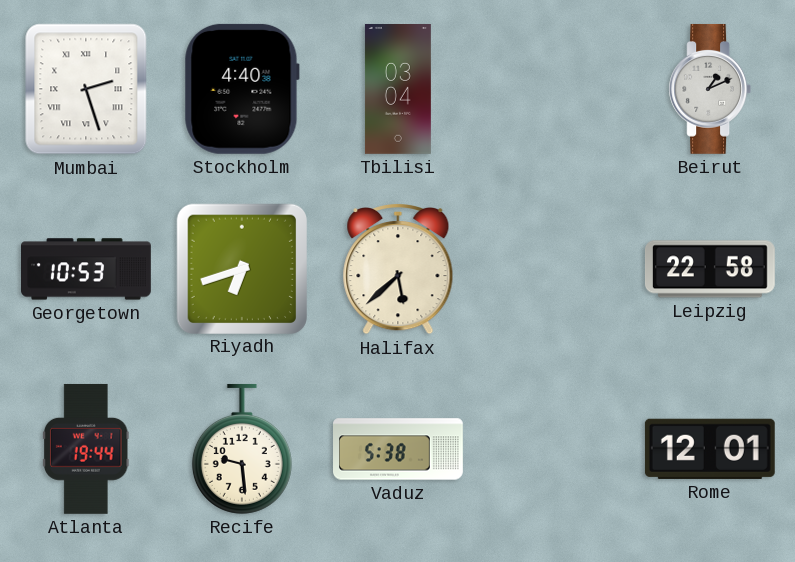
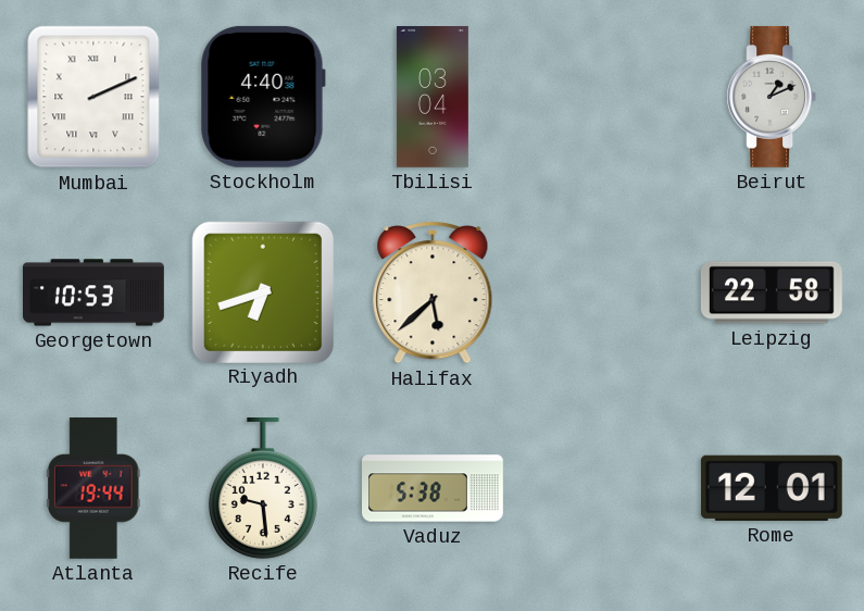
Mumbai: 2:27 -> 2:11 (93, 97)
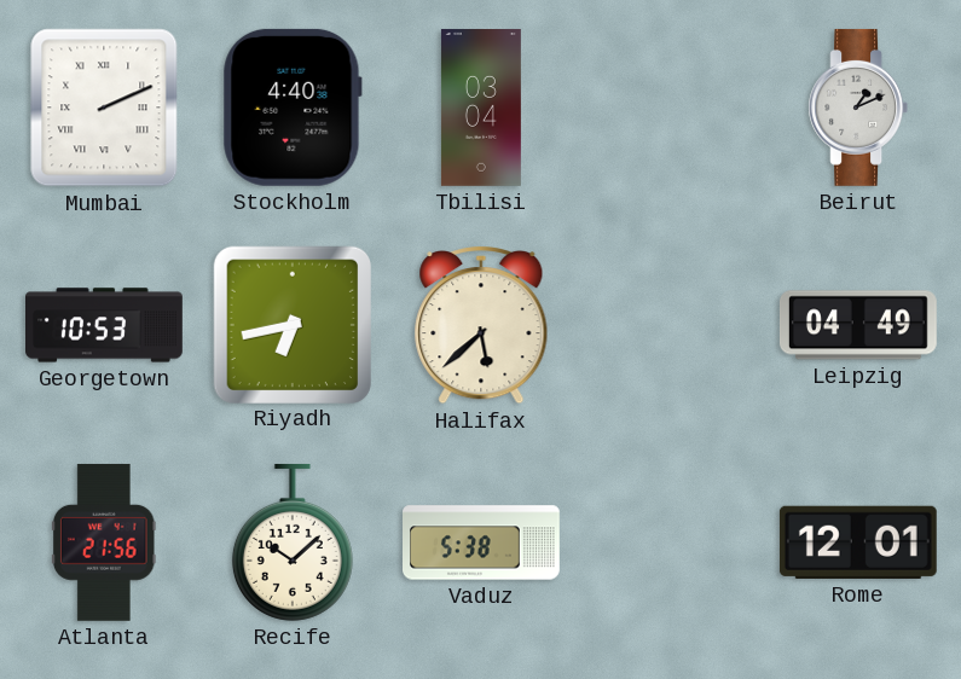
Riyadh: 6:42 -> 6:43 (291, 324)
Leipzig: 22:58 -> 04:49 (858, 325)
Atlanta: 19:44 -> 21:56 (104, 542)
Recife: 9:29 -> 10:08 (293, 542)
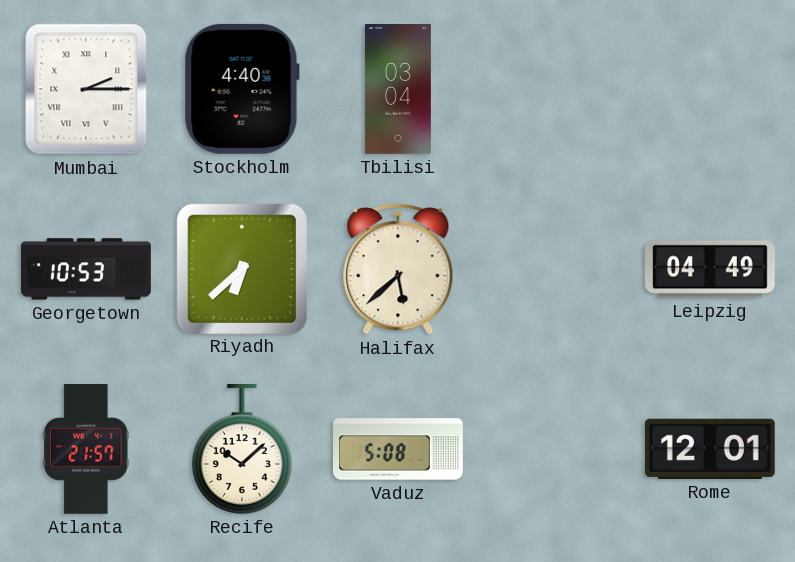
Mumbai: 2:11 -> 2:15 (86, 89)
Beirut: 1:11 -> none (858, 108)
Riyadh: 6:43 -> 6:38 (241, 268)
Atlanta: 21:56 -> 21:57 (86, 449)
Vaduz: 5:38 -> 5:08 (399, 449)
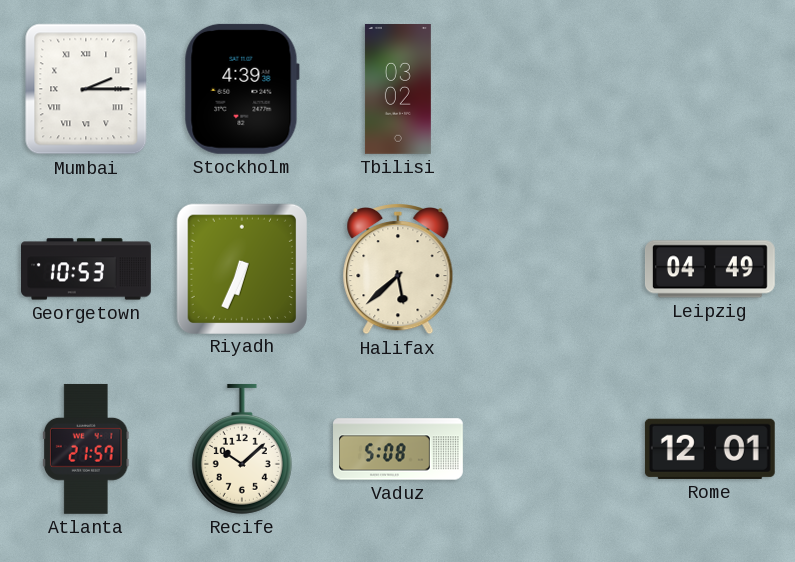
Stockholm: 4:40 -> 4:39 (242, 89)
Tbilisi: 03:04 -> 03:02 (398, 90)
Riyadh: 6:38 -> 6:34 (241, 268)
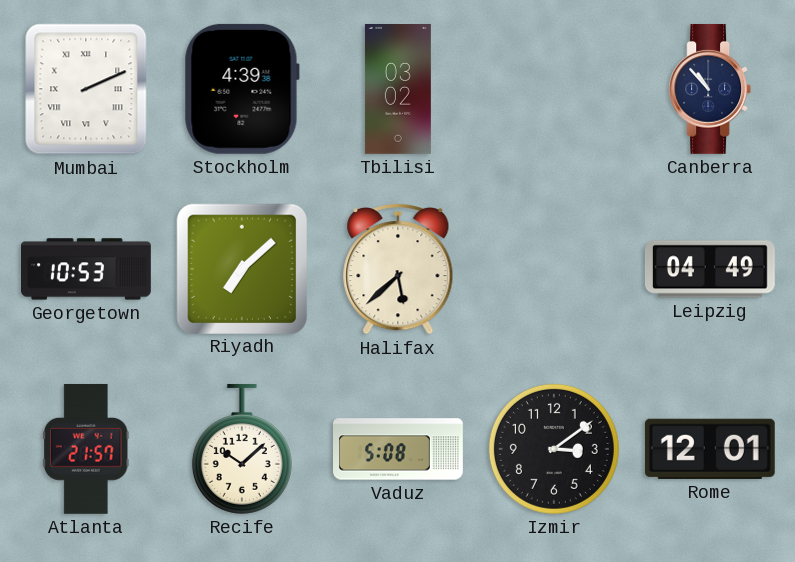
Mumbai: 2:15 -> 2:11 (86, 89)
Canberra: none -> 10:53 (710, 89)
Riyadh: 6:34 -> 7:08 (241, 268)
Izmir: none -> 3:09 (554, 449)
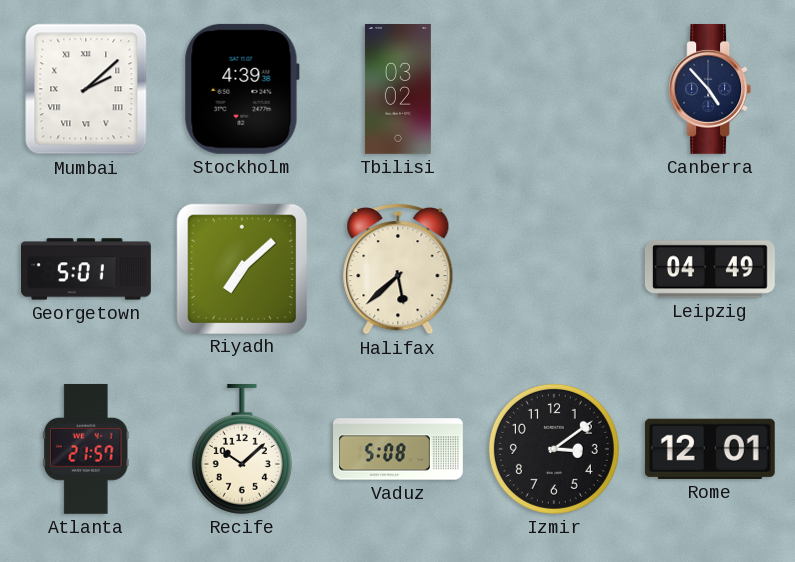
Mumbai: 2:11 -> 2:08 (86, 89)
Canberra: 10:53 -> 4:53 (710, 89)
Georgetown: 10:53 -> 5:01 (87, 269)
